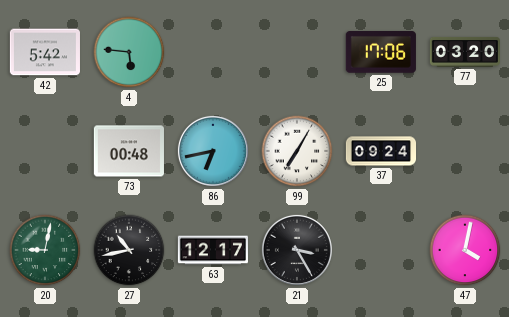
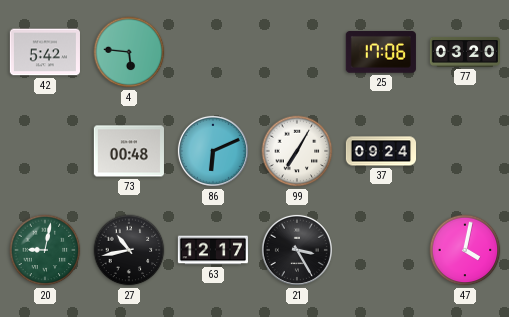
86: 6:43 -> 6:11 (213, 151)
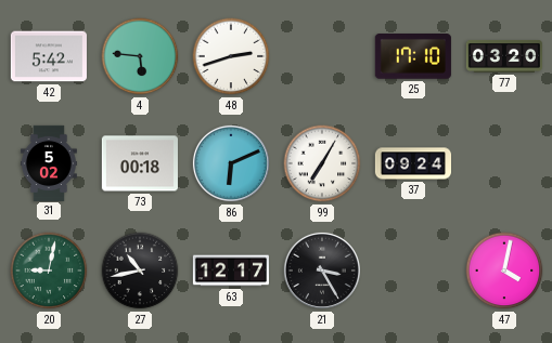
48: none -> 2:42 (231, 56)
25: 17:06 -> 17:10 (413, 57)
31: none -> 5:02 (49, 162)
73: 00:48 -> 00:18 (140, 163)
